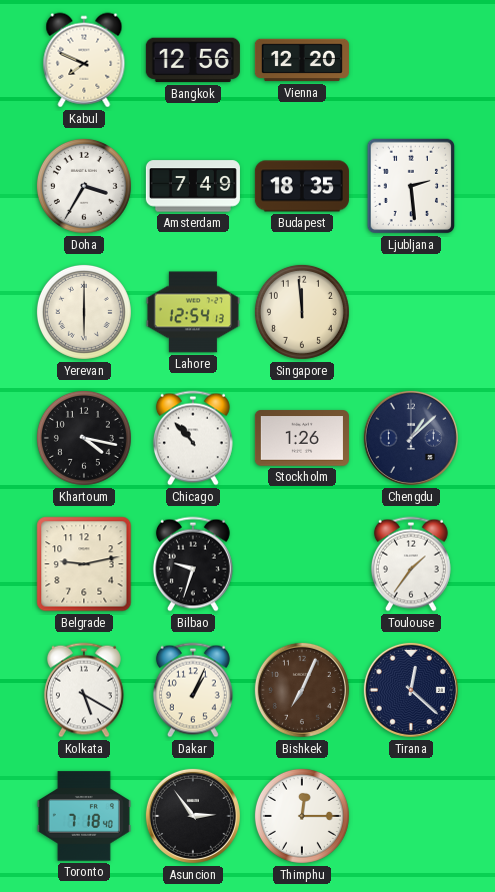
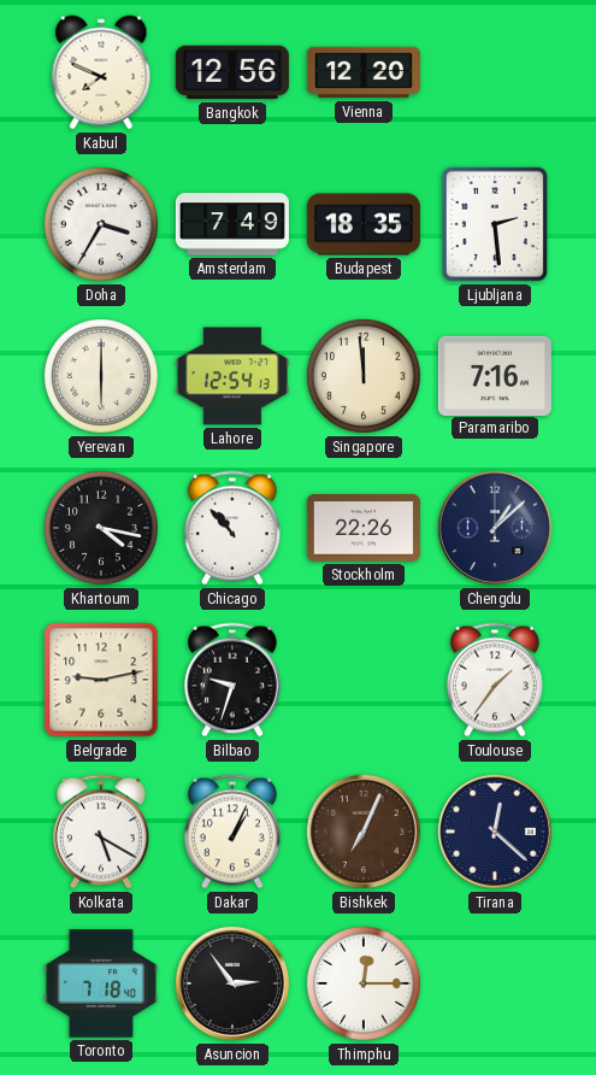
Paramaribo: none -> 7:16 (495, 375)
Stockholm: 1:26 -> 22:26 (364, 528)
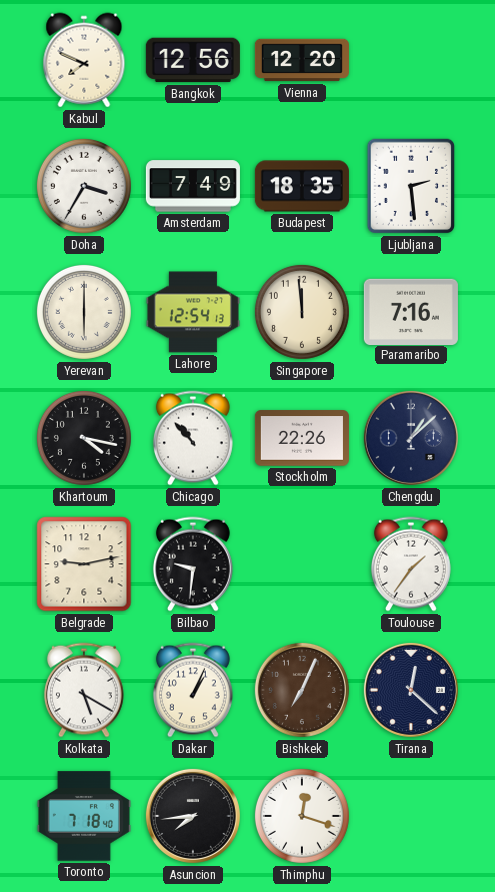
Bilbao: 9:33 -> 9:31 (193, 564)
Asuncion: 2:54 -> 7:44 (193, 816)
Thimphu: 12:15 -> 12:18 (302, 816)
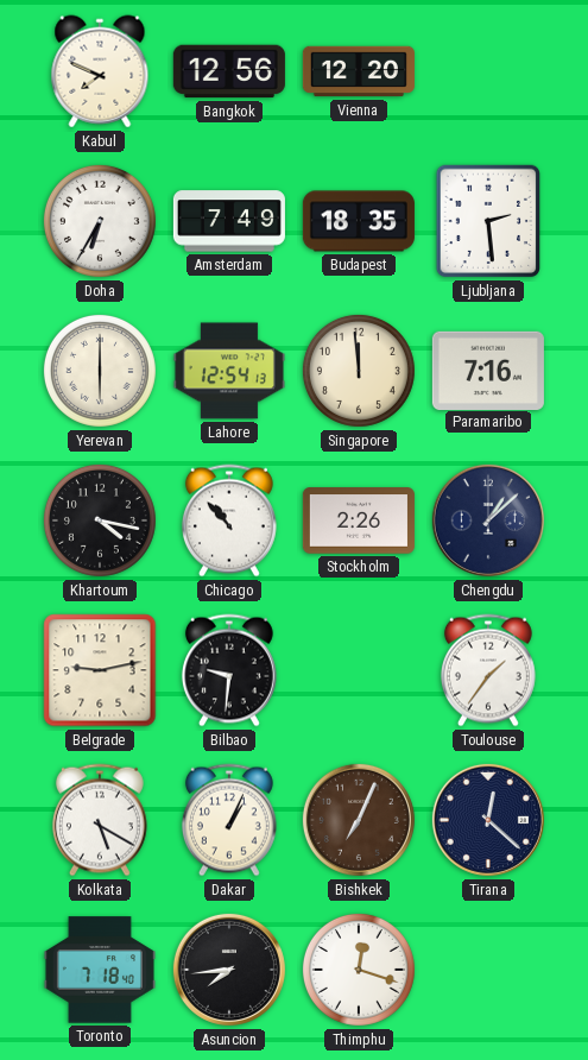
Doha: 3:35 -> 6:35 (100, 221)
Stockholm: 22:26 -> 2:26 (359, 520)
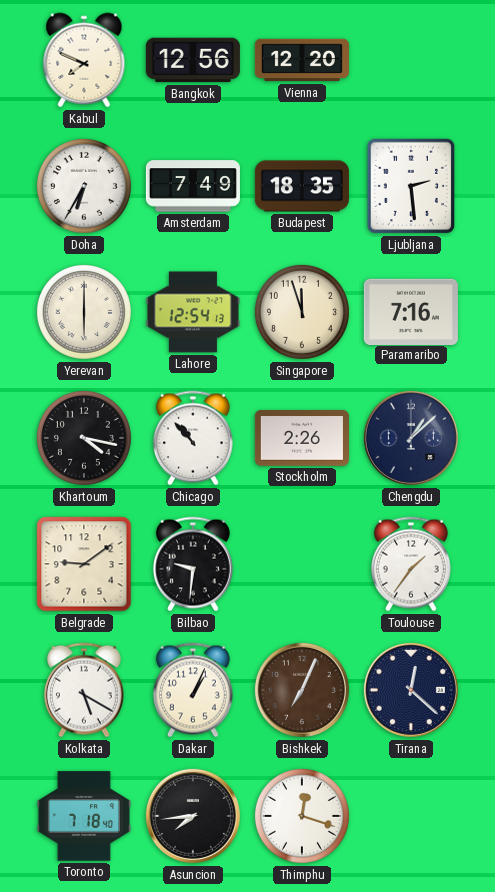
Singapore: 11:59 -> 11:57 (302, 312)
Belgrade: 9:13 -> 9:09 (84, 564)
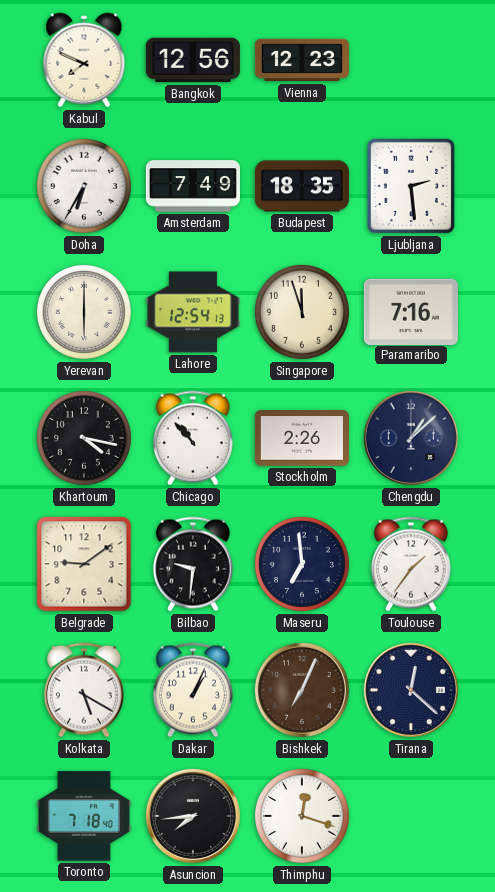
Vienna: 12:20 -> 12:23 (302, 60)
Maseru: none -> 6:59 (302, 564)
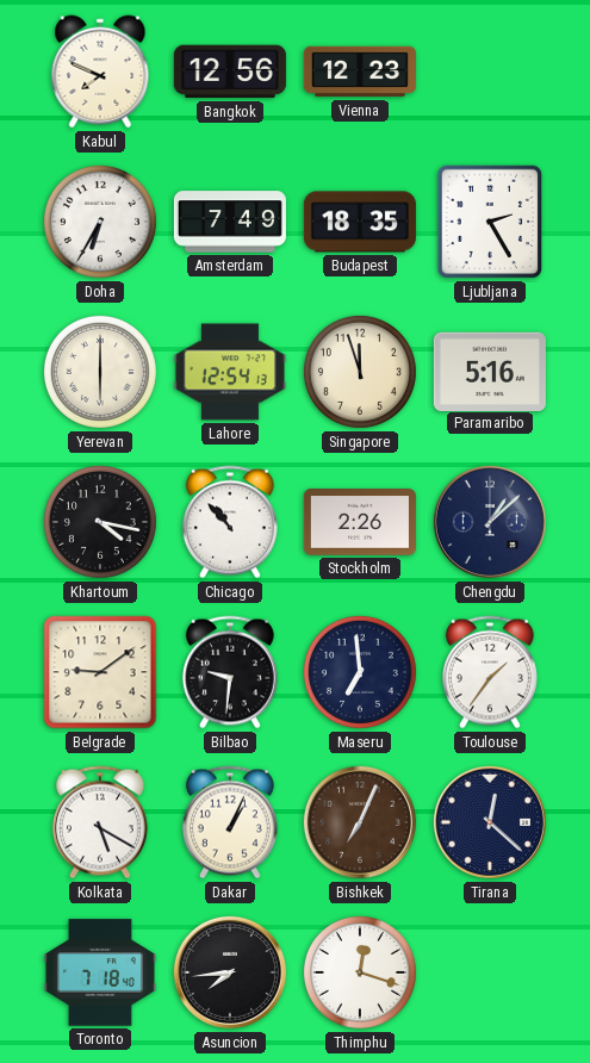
Ljubljana: 2:29 -> 2:25 (490, 222)
Paramaribo: 7:16 -> 5:16 (490, 371)
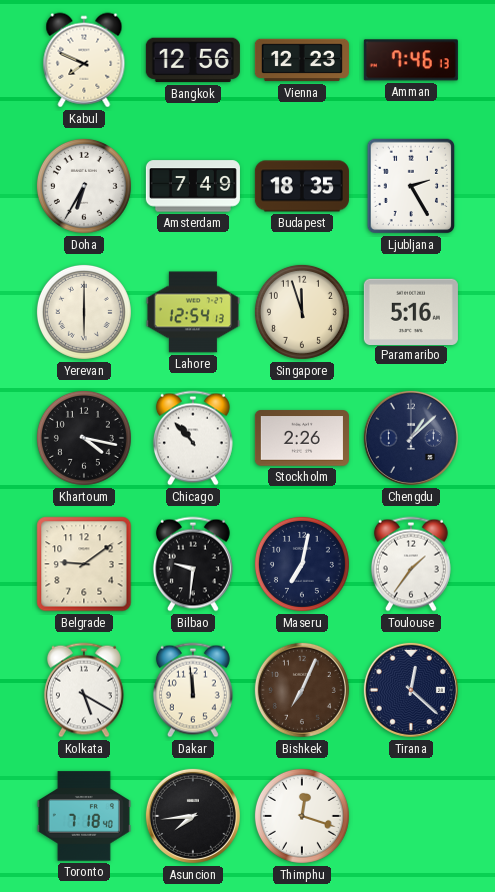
Amman: none -> 7:46 (411, 60)
Maseru: 6:59 -> 7:02 (302, 564)
Dakar: 1:04 -> 11:59 (193, 690)
